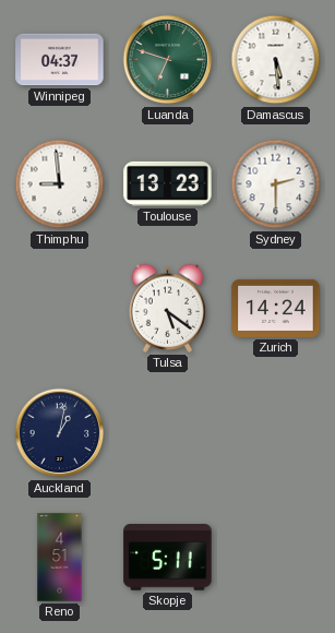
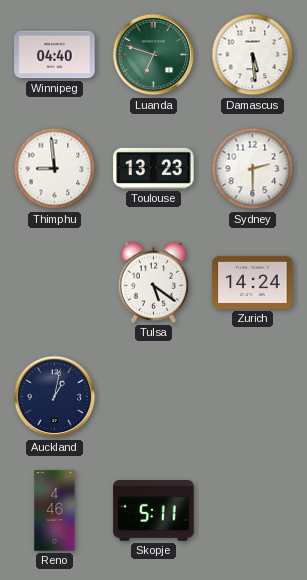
Winnipeg: 04:37 -> 04:40 (55, 55)
Reno: 4:51 -> 4:46 (55, 511)
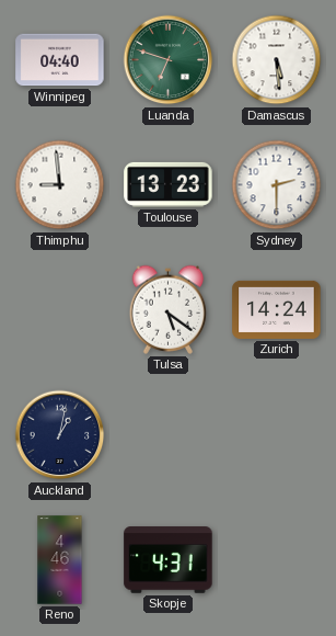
Skopje: 5:11 -> 4:31 (169, 560)
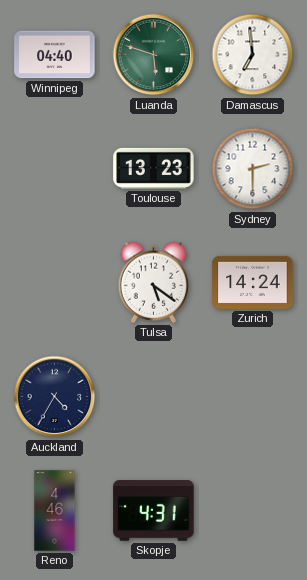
Luanda: 6:48 -> 5:48 (154, 55)
Damascus: 5:29 -> 6:59 (253, 55)
Thimphu: 8:59 -> none (60, 185)
Auckland: 1:02 -> 4:35 (55, 397)
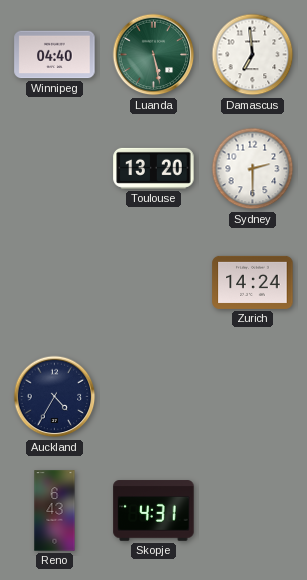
Luanda: 5:48 -> 5:28 (154, 55)
Toulouse: 13:23 -> 13:20 (154, 168)
Tulsa: 5:21 -> none (154, 282)
Reno: 4:46 -> 6:43 (55, 511)
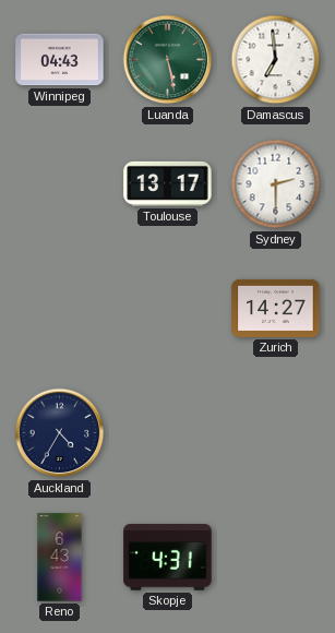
Winnipeg: 04:40 -> 04:43 (60, 60)
Toulouse: 13:20 -> 13:17 (168, 183)
Zurich: 14:24 -> 14:27 (276, 308)
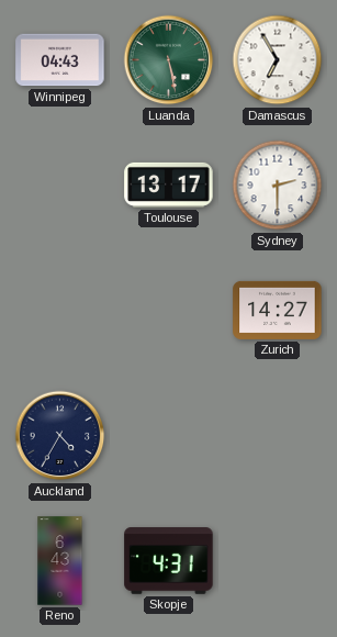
Damascus: 6:59 -> 6:55 (278, 60)
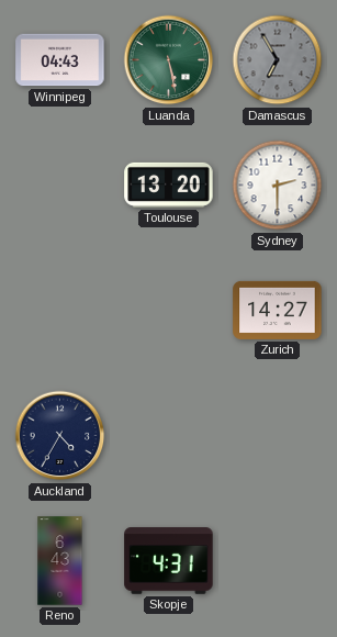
Damascus dial: white -> grey (278, 60)
Toulouse: 13:17 -> 13:20 (169, 185)
